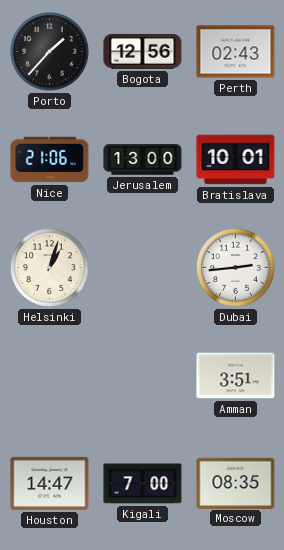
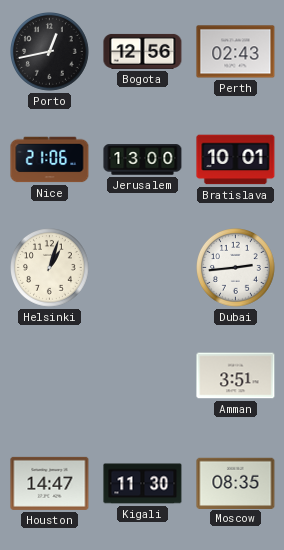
Porto: 1:37 -> 12:43 (50, 52)
Kigali: 7:00 -> 11:30 (143, 484)
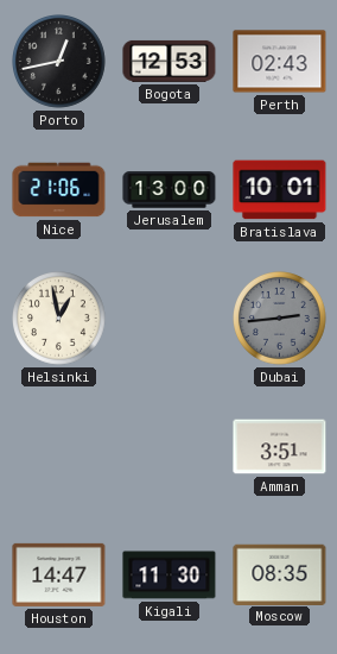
Bogota: 12:56 -> 12:53 (170, 61)
Helsinki: 1:03 -> 12:58 (59, 319)
Dubai dial: white -> grey (280, 319)
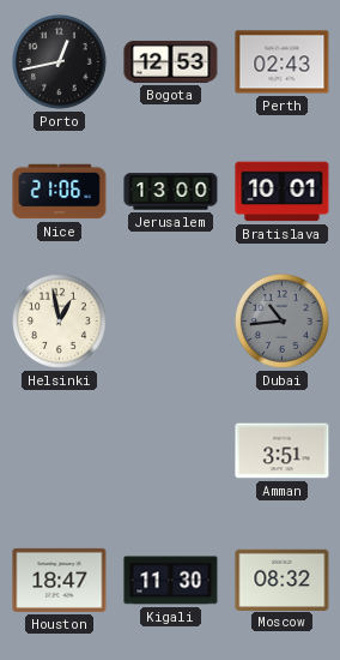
Dubai: 2:44 -> 10:44 (283, 322)
Houston: 14:47 -> 18:47 (60, 580)
Moscow: 08:35 -> 08:32 (283, 580)
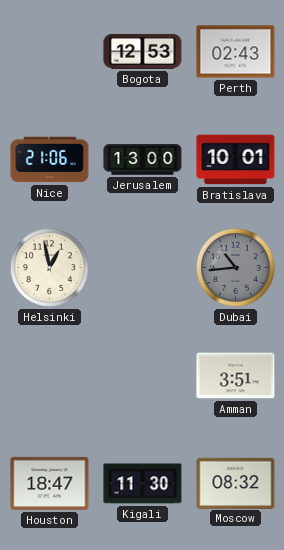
Porto: 12:43 -> none (60, 62)
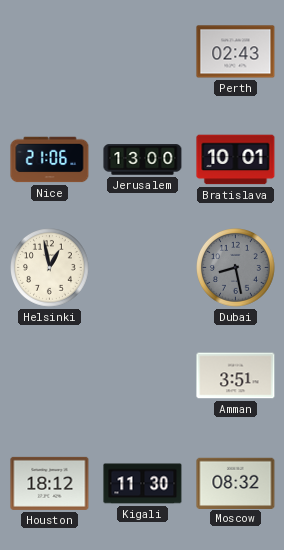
Bogota: 12:53 -> none (143, 51)
Dubai: 10:44 -> 8:28 (236, 268)
Houston: 18:47 -> 18:12 (50, 483)
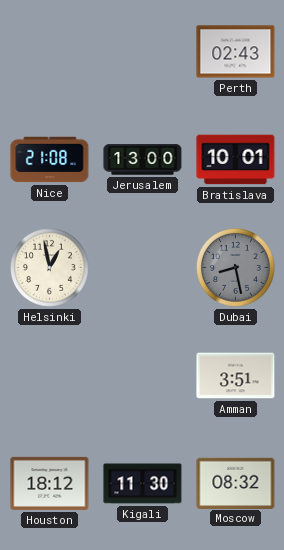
Nice: 21:06 -> 21:08 (50, 160)
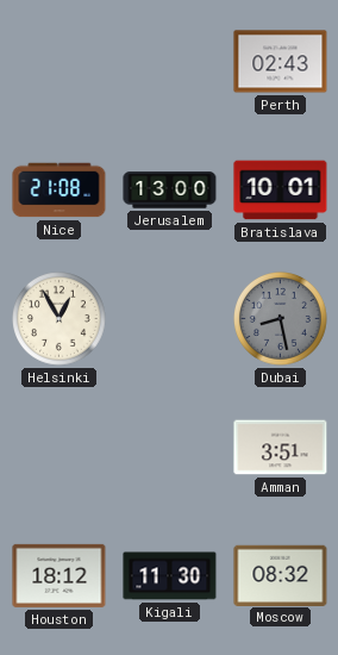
Helsinki: 12:58 -> 12:55 (60, 319)
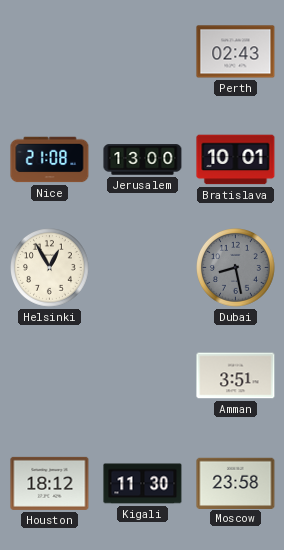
Moscow: 08:32 -> 23:58 (236, 483)
